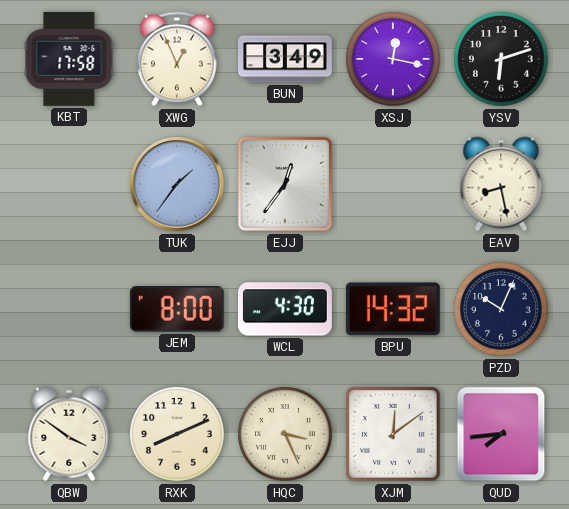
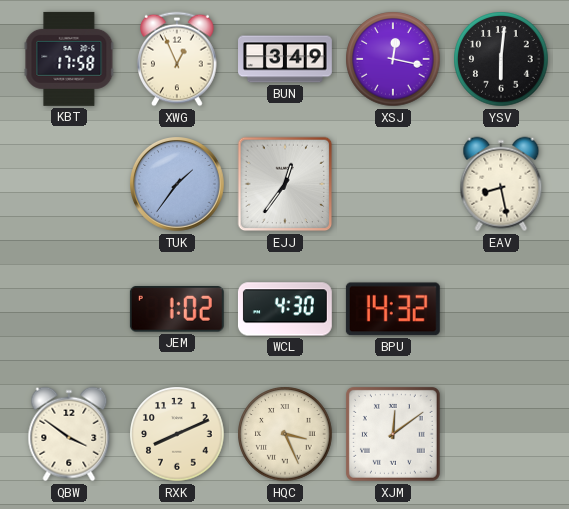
YSV: 6:12 -> 6:01 (501, 59)
JEM: 8:00 -> 1:02 (177, 310)
PZD: 10:04 -> none (501, 309)
QUD: 7:44 -> none (501, 434)
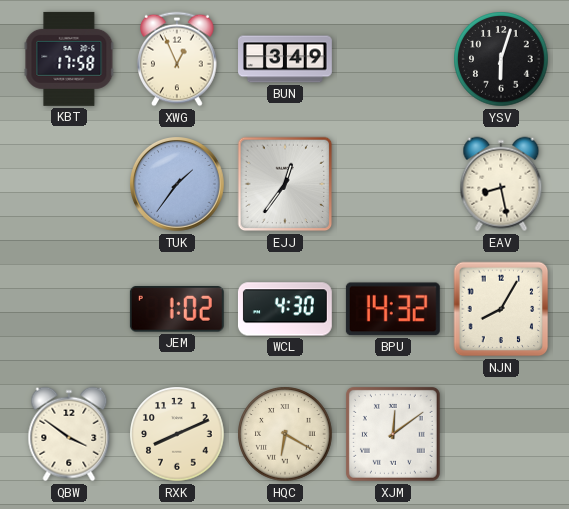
XSJ: 12:17 -> none (393, 59)
YSV: 6:01 -> 6:03 (501, 59)
NJN: none -> 8:05 (501, 309)
HQC: 3:26 -> 6:20 (285, 434)
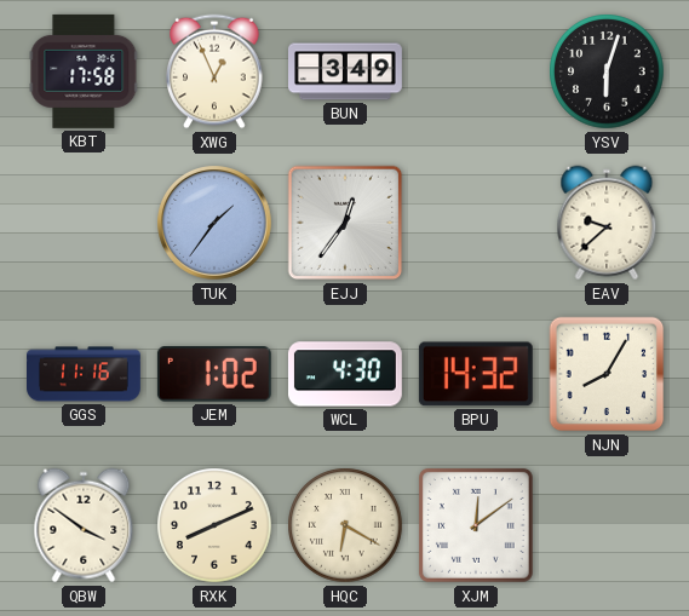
EAV: 8:28 -> 9:38 (607, 223)
GGS: none -> 11:16 (85, 374)
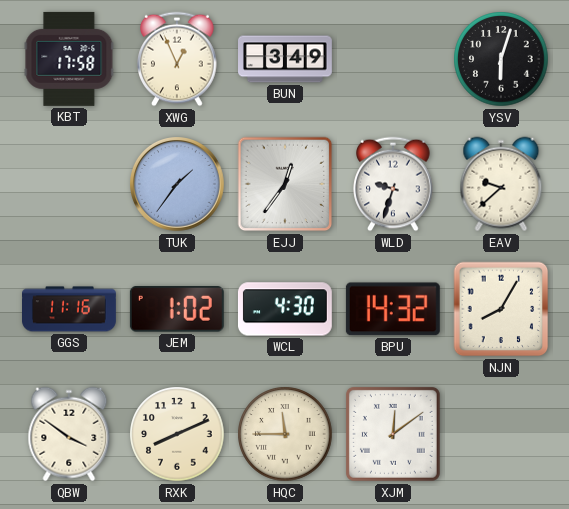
WLD: none -> 9:33 (393, 184)
HQC: 6:20 -> 11:45 (285, 434)
